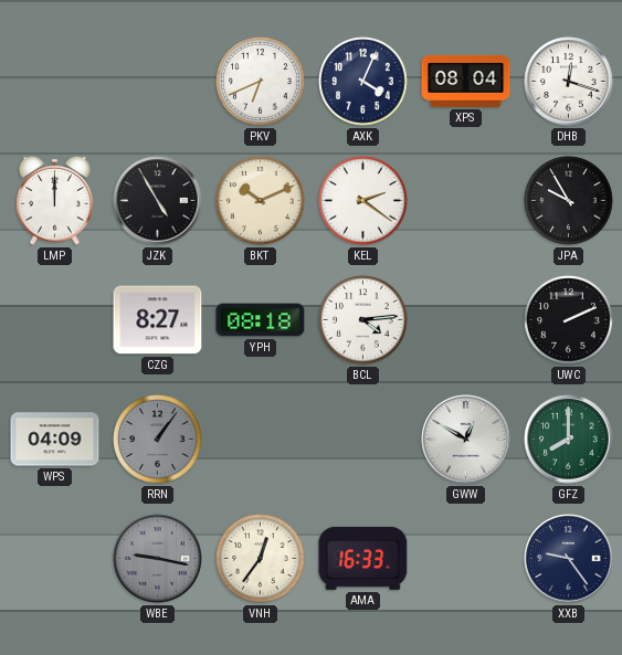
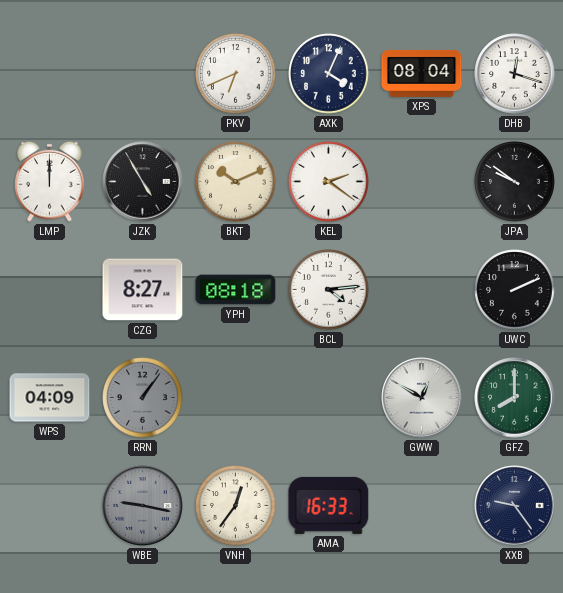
JPA: 9:55 -> 9:51 (515, 182)
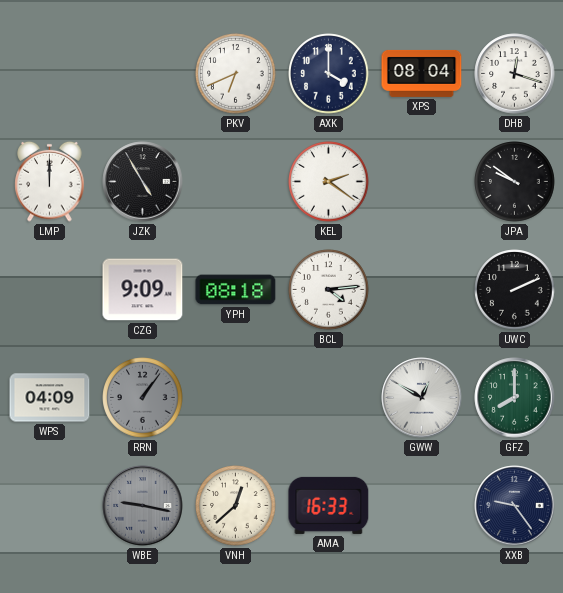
AXK: 4:04 -> 4:00 (329, 74)
BKT: 10:11 -> none (236, 182)
CZG: 8:27 -> 9:09 (143, 290)
VNH: 12:36 -> 12:38 (236, 506)
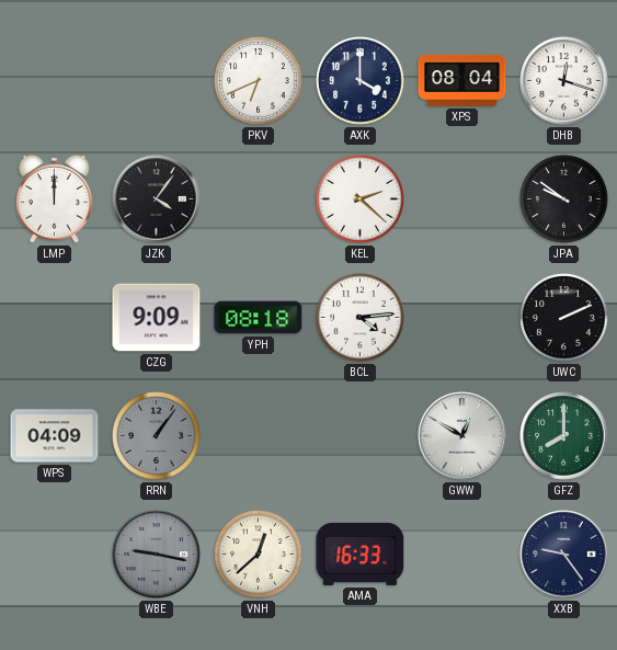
JZK: 4:55 -> 4:06 (157, 199)
KEL: 2:21 -> 2:22 (361, 199)
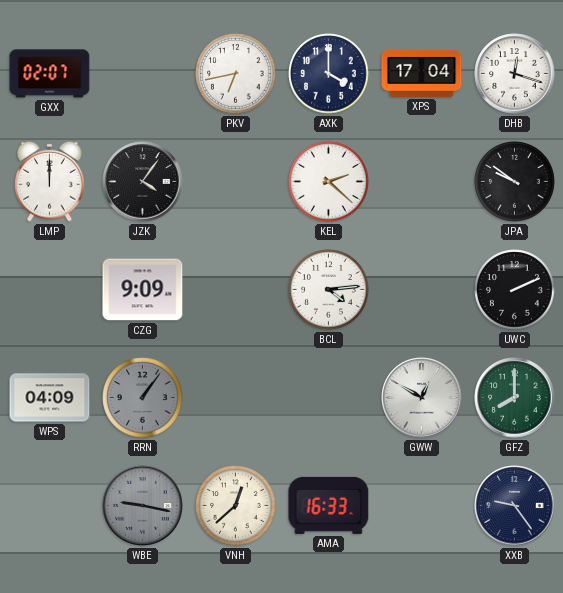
GXX: none -> 02:07 (50, 74)
PKV: 6:41 -> 6:43 (236, 74)
XPS: 08:04 -> 17:04 (422, 73)
YPH: 08:18 -> none (259, 318)
